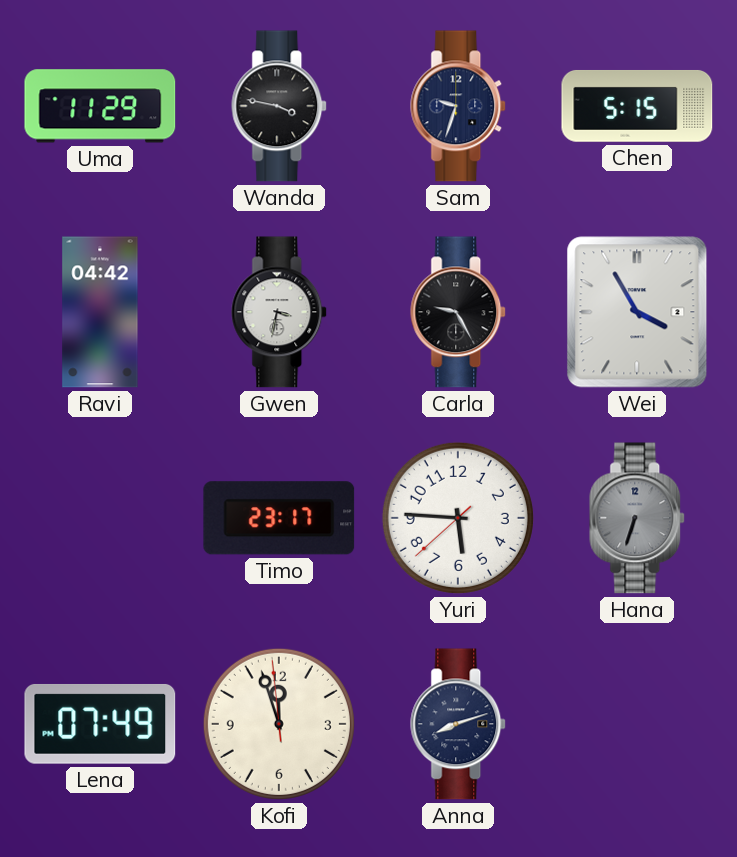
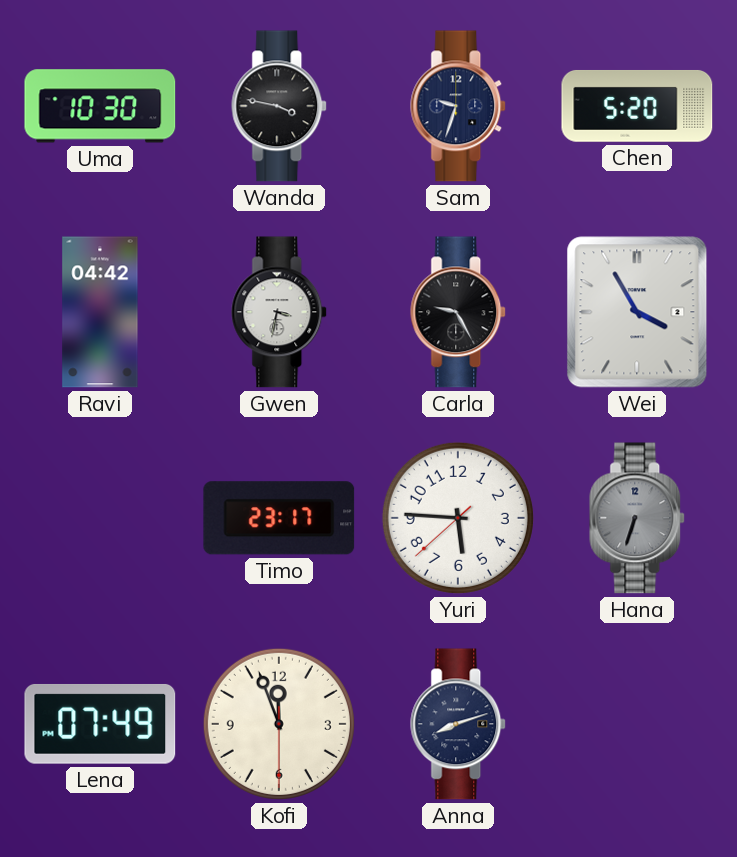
Uma: 11:29 -> 10:30 (100, 106)
Chen: 5:15 -> 5:20 (637, 106)
Kofi: 11:56:59 -> 11:56:30 (279, 724)
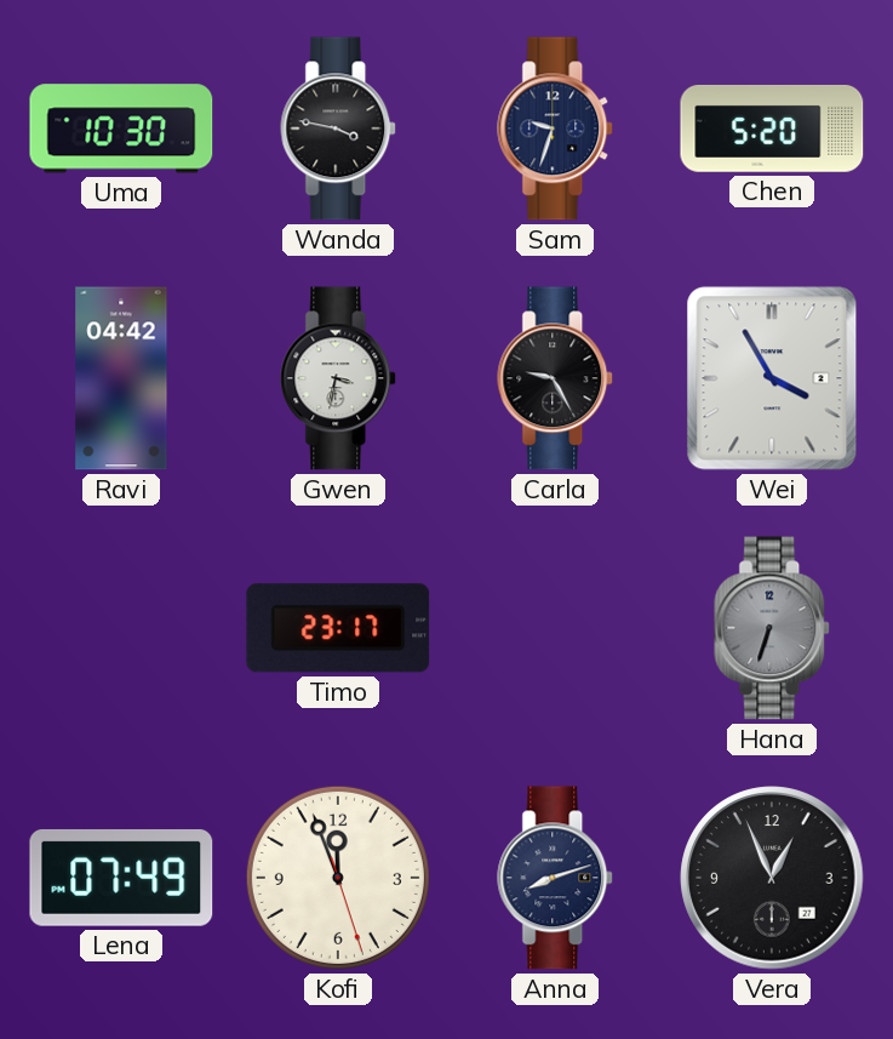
Yuri: 5:45 -> none (458, 518)
Kofi: 11:56:30 -> 11:56:27 (338, 878)
Vera: none -> 12:56 (772, 878)
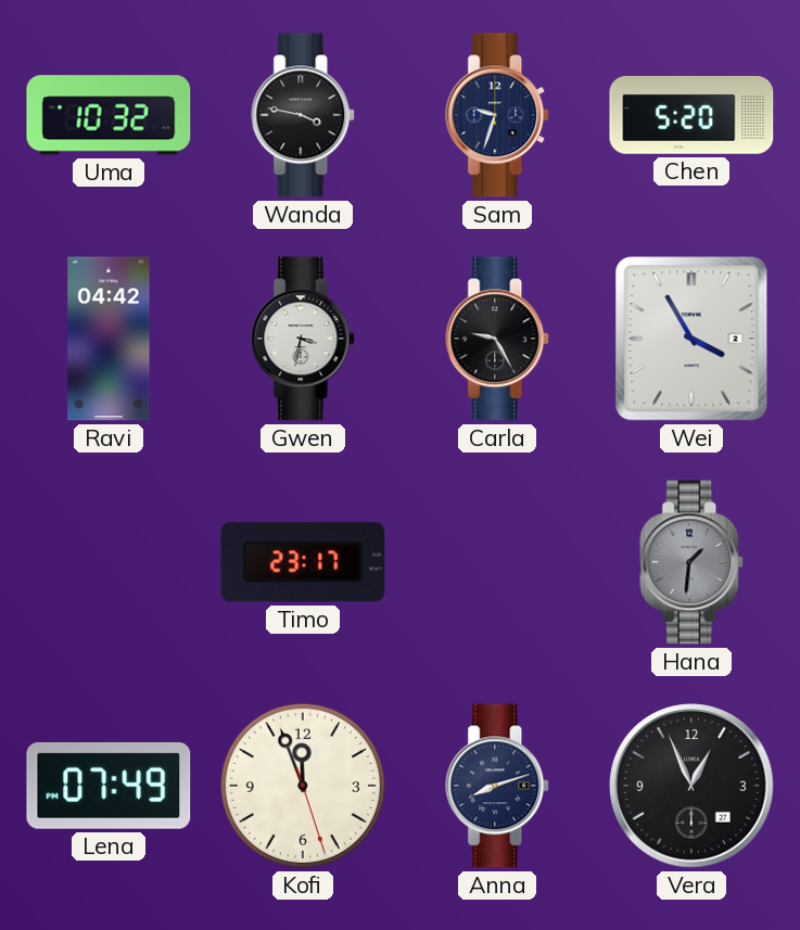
Uma: 10:30 -> 10:32 (109, 115)
Hana: 6:33 -> 1:31 (693, 562)
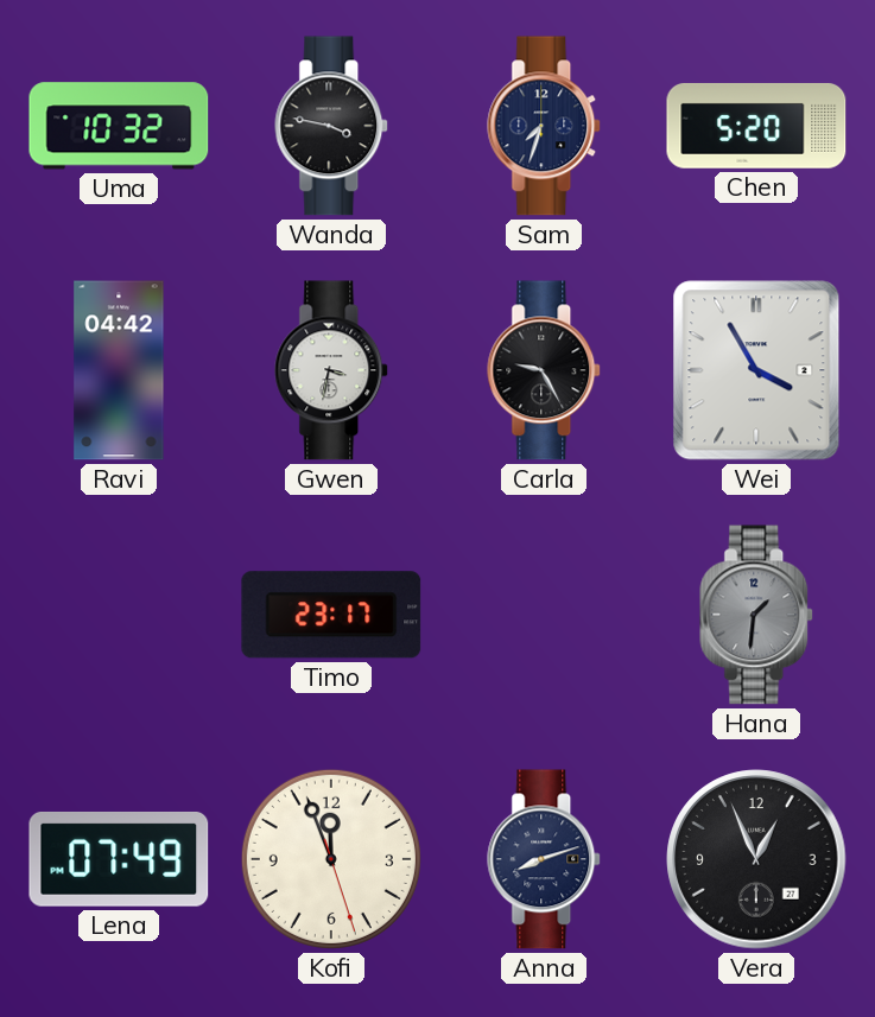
Sam: 9:33 -> 7:33 (545, 126)
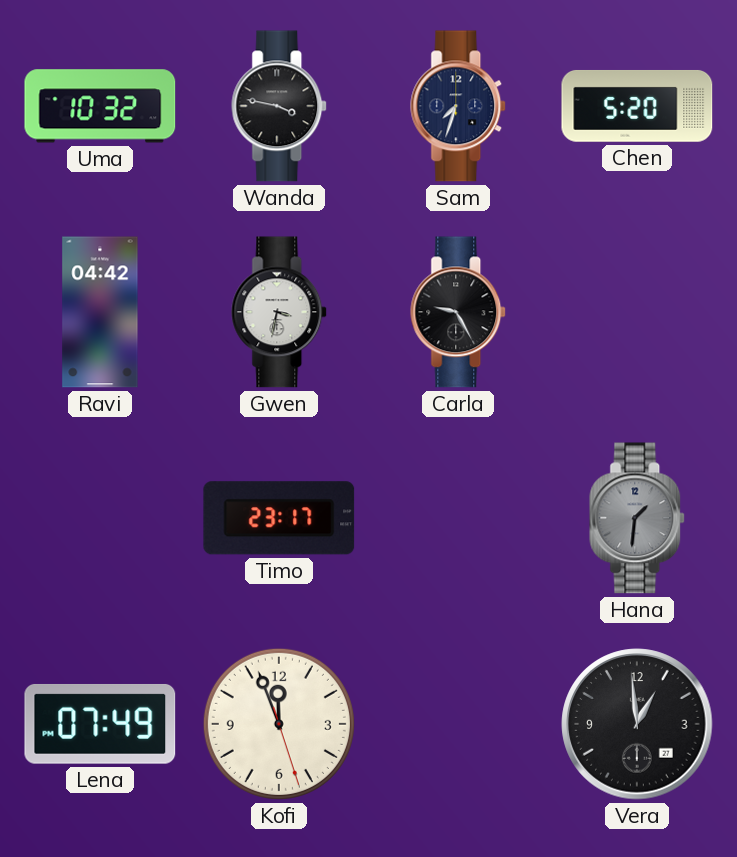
Wei: 3:55 -> none (756, 370)
Anna: 8:12 -> none (545, 859)
Vera: 12:56 -> 12:59 (637, 724)
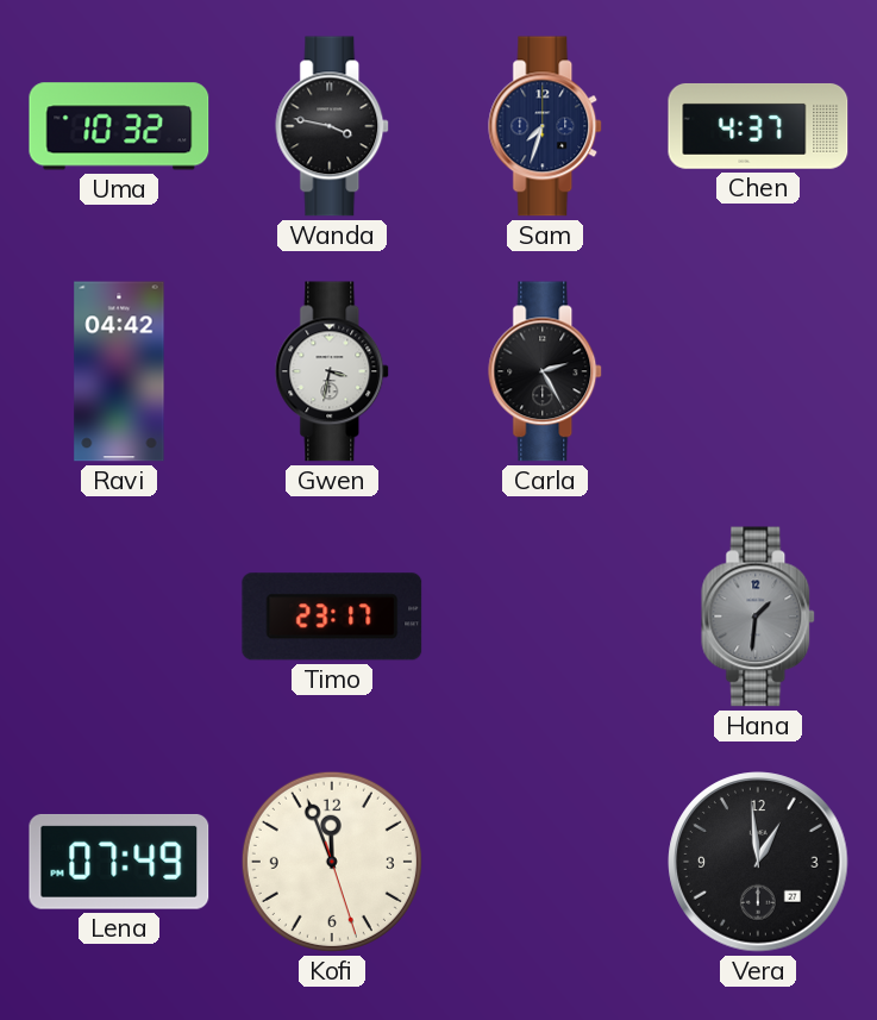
Chen: 5:20 -> 4:37 (758, 126)
Carla: 9:25 -> 2:25 (546, 371)
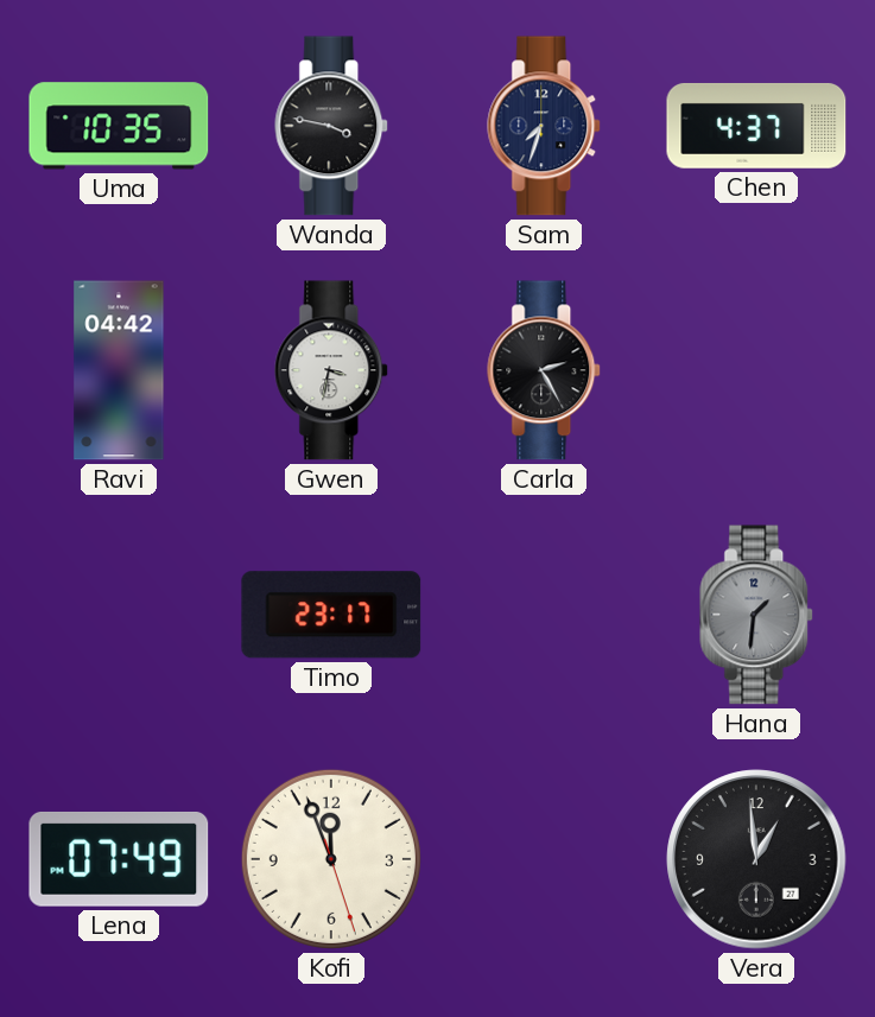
Uma: 10:32 -> 10:35 (119, 126)
